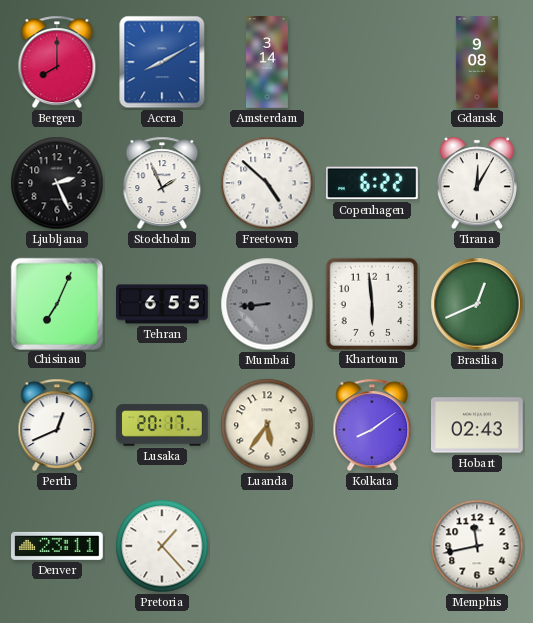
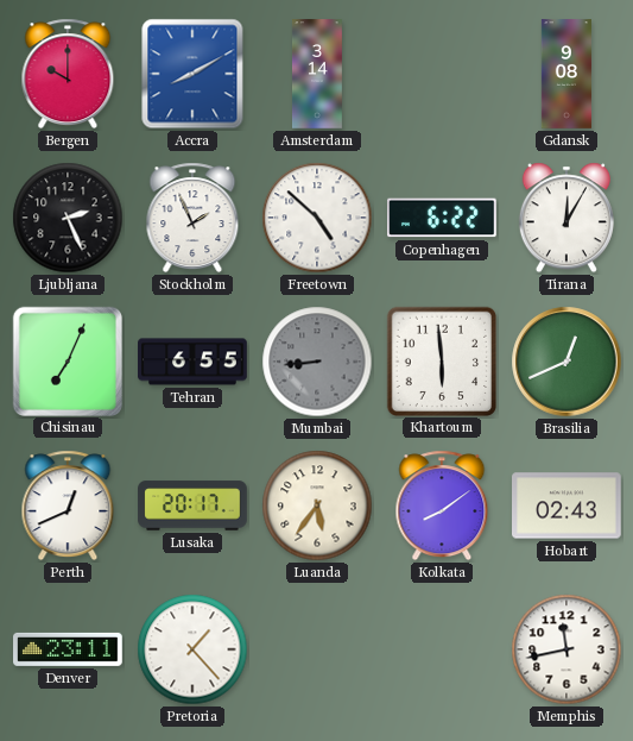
Bergen: 8:00 -> 10:00 (68, 74)
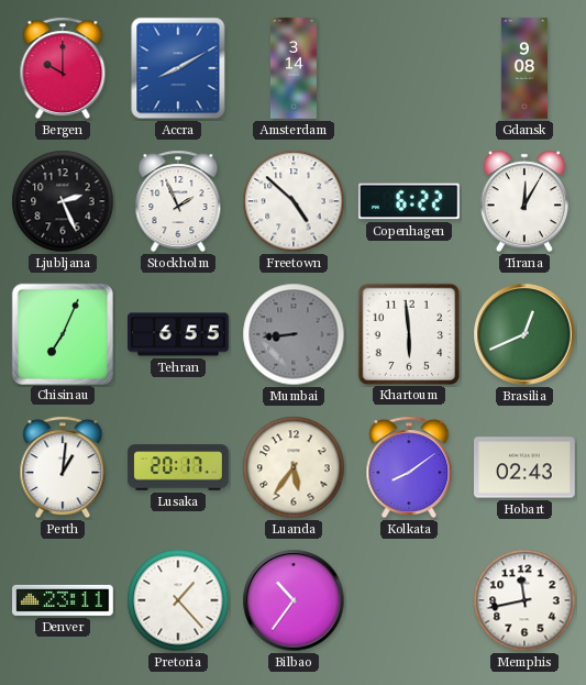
Perth: 12:41 -> 1:01 (63, 467)
Bilbao: none -> 10:36 (294, 600)
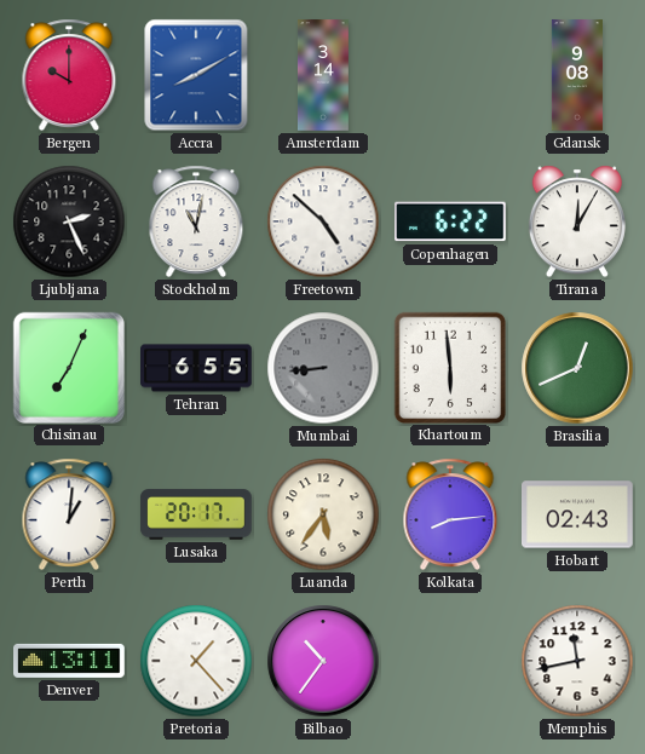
Stockholm: 1:56 -> 11:02 (196, 221)
Kolkata: 8:09 -> 8:14 (450, 514)
Denver: 23:11 -> 13:11 (69, 661)
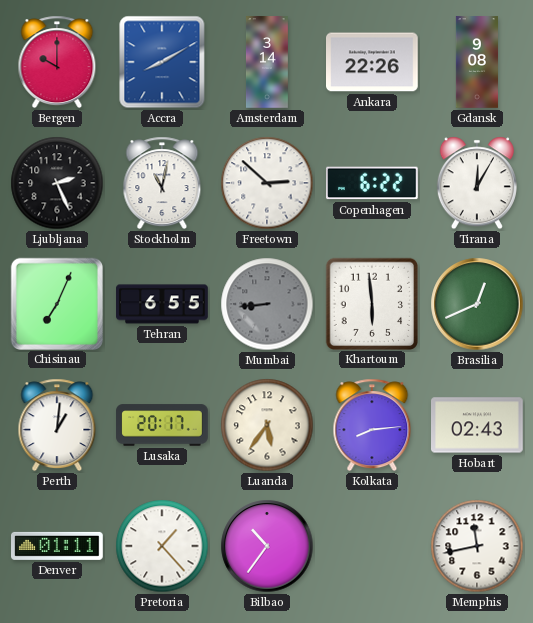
Ankara: none -> 22:26 (373, 62)
Freetown: 4:52 -> 2:52 (267, 183)
Denver: 13:11 -> 01:11 (57, 546)
